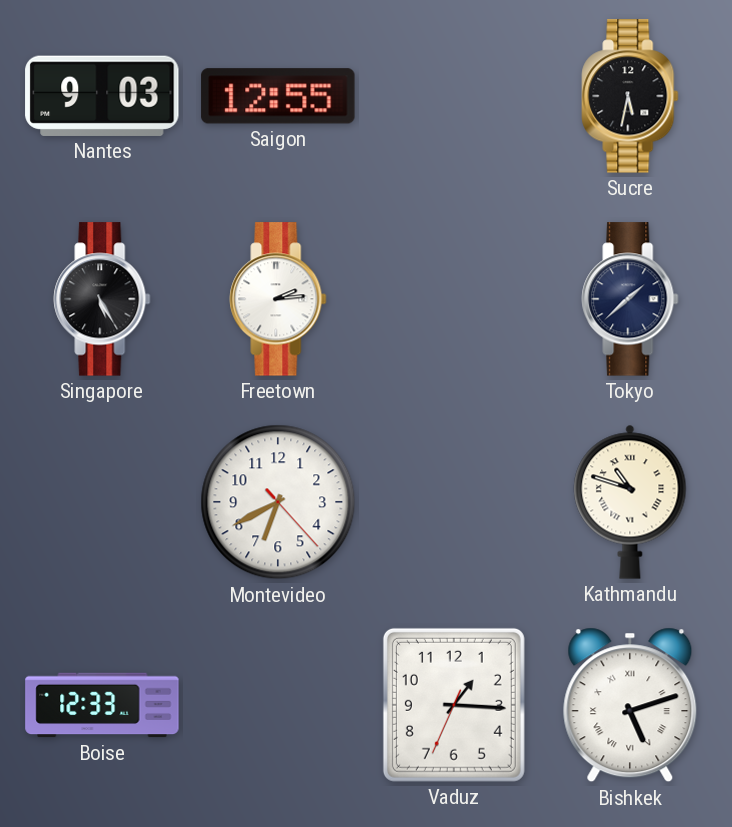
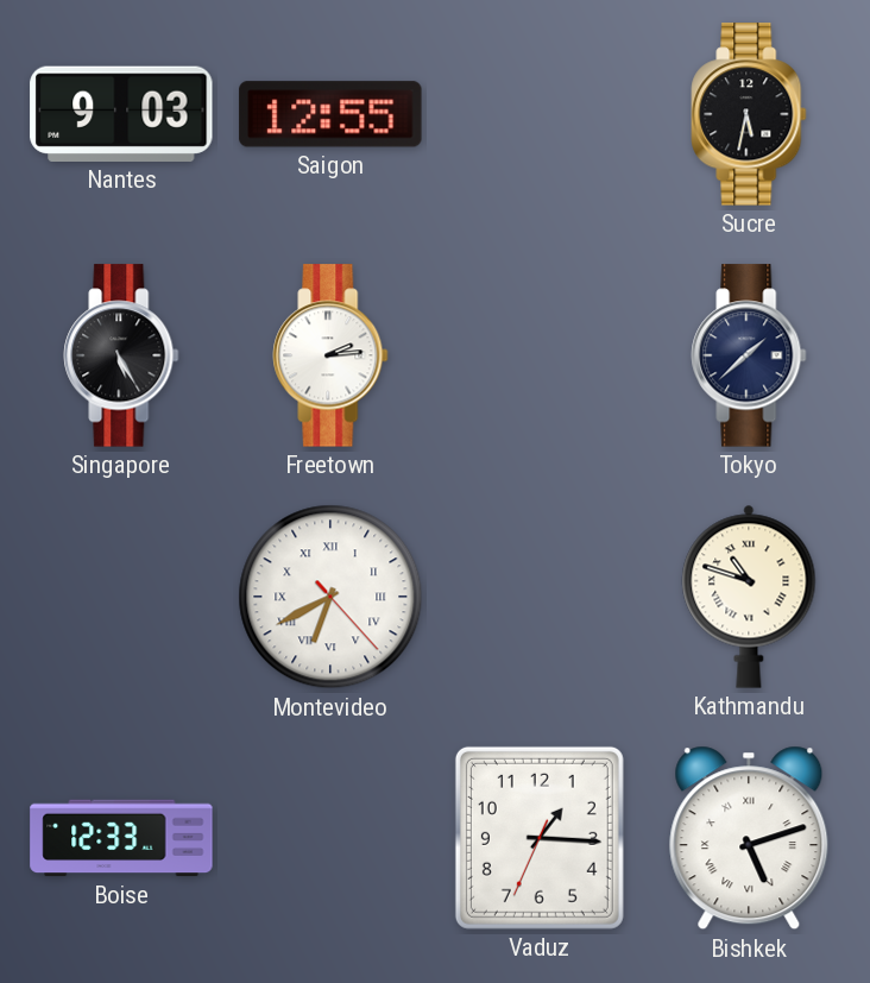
Montevideo numerals: Arabic -> Roman (330, 597)
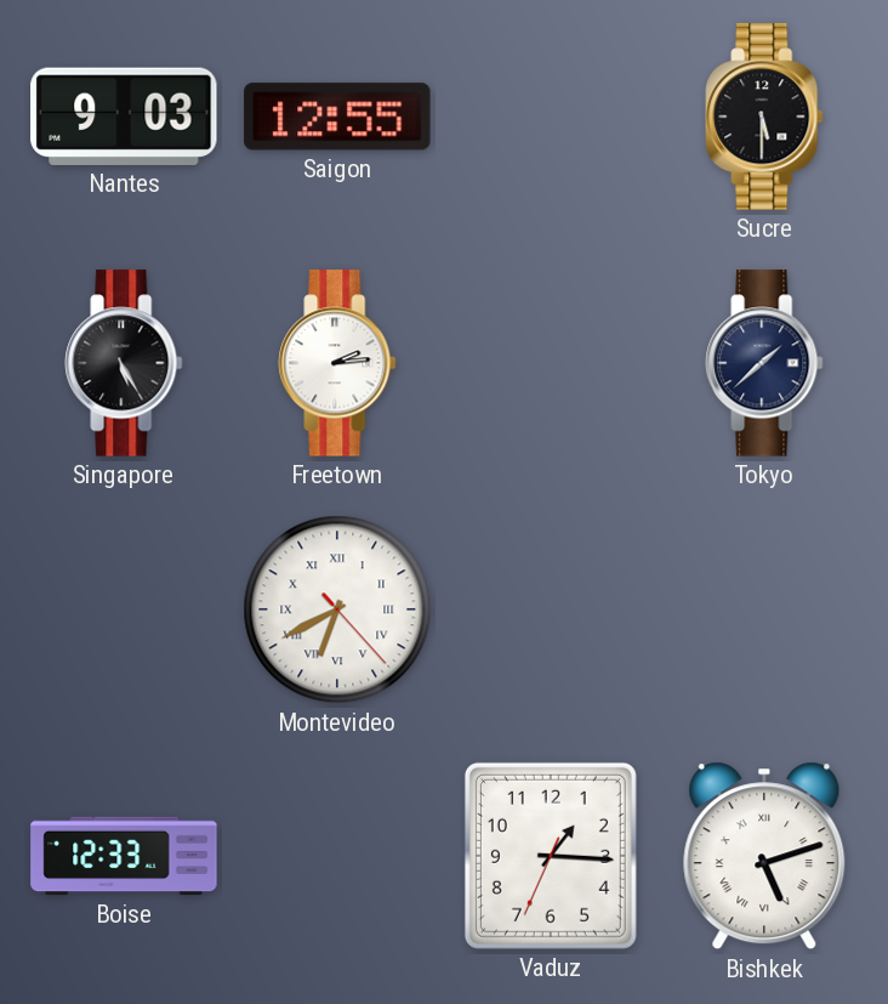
Sucre: 5:32 -> 5:30 (764, 117)
Kathmandu: 10:48 -> none (749, 597)
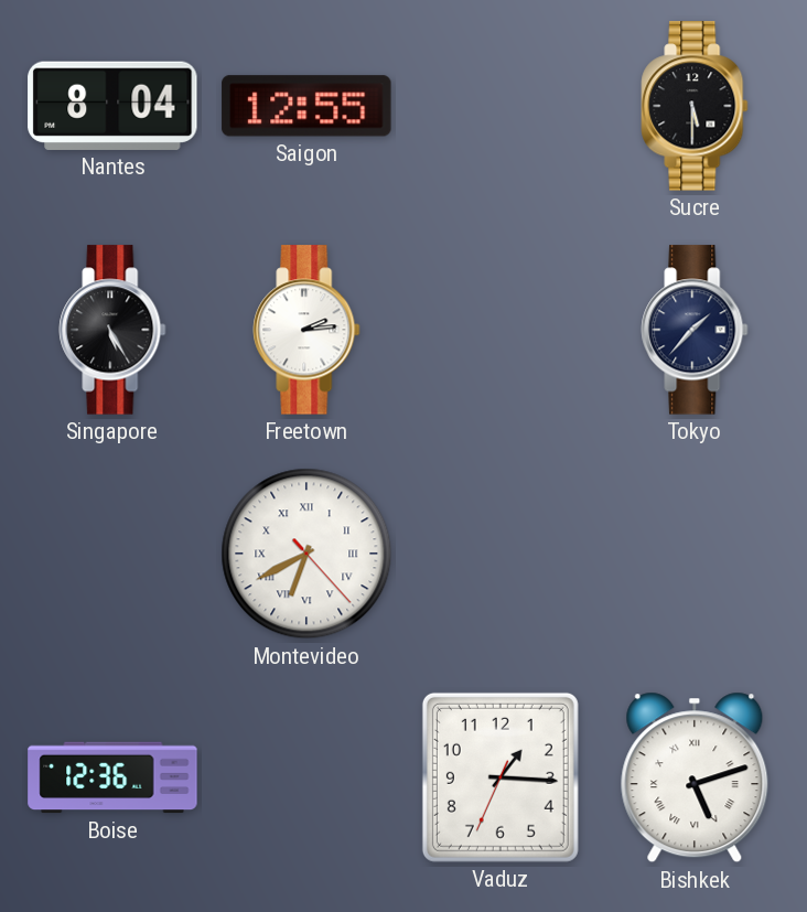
Nantes: 9:03 -> 8:04 (112, 106)
Tokyo: 1:38 -> 1:37 (695, 330)
Boise: 12:33 -> 12:36 (112, 777)
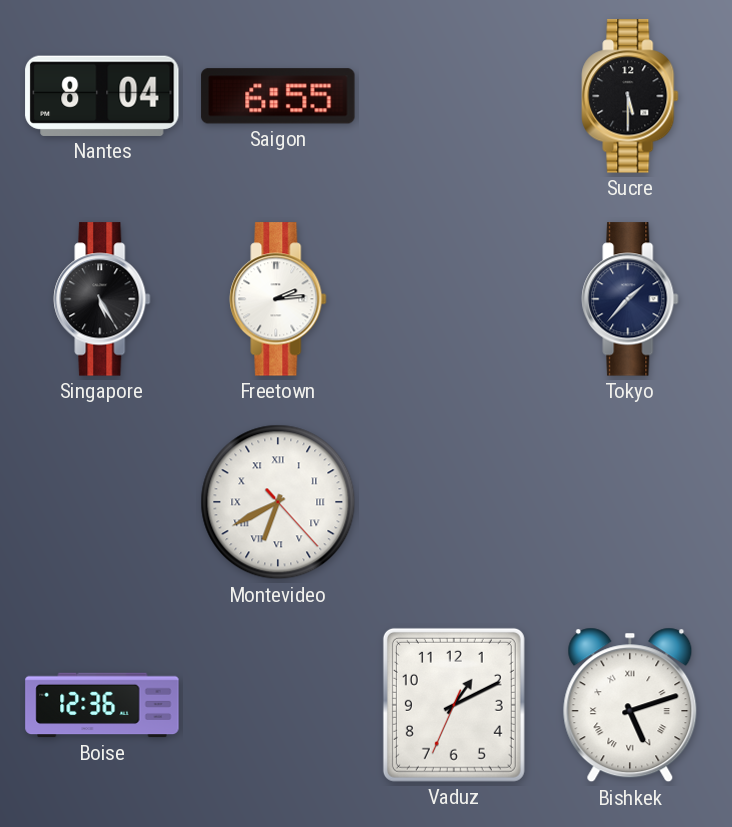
Saigon: 12:55 -> 6:55 (278, 96)
Vaduz: 1:15 -> 1:10 (454, 705)
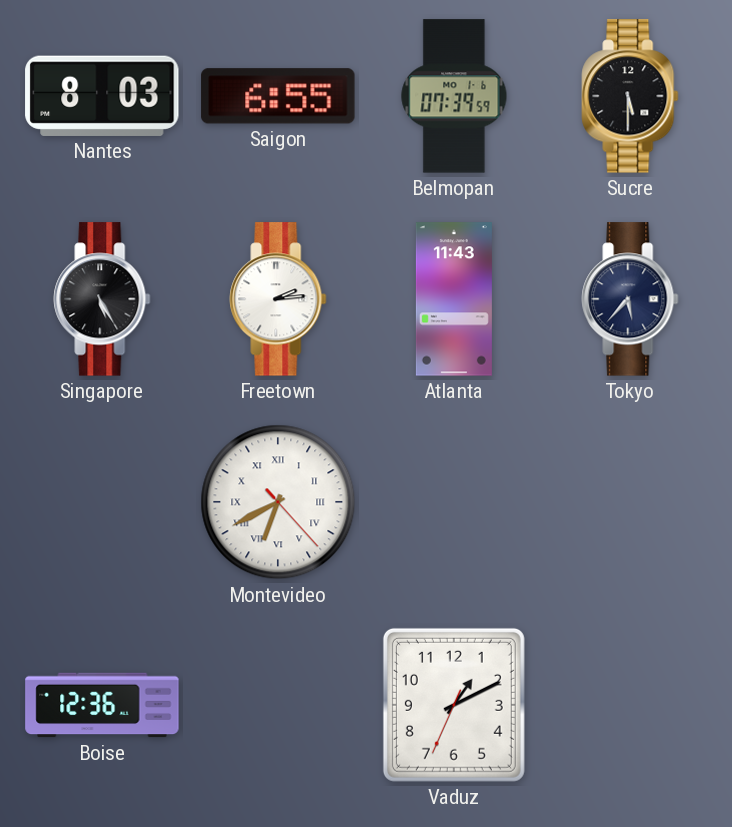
Nantes: 8:04 -> 8:03 (102, 96)
Belmopan: none -> 07:39 (454, 96)
Atlanta: none -> 11:43 (454, 299)
Tokyo: 1:37 -> 5:37 (630, 299)
Bishkek: 5:12 -> none (630, 705)
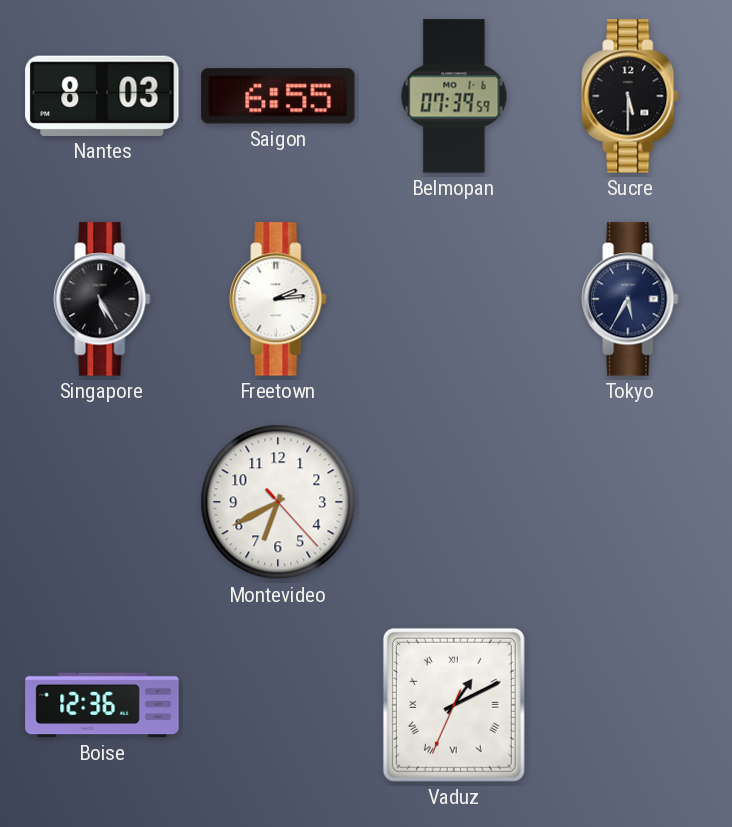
Atlanta: 11:43 -> none (454, 299)
Tokyo: 5:37 -> 5:35 (630, 299)
Montevideo numerals: Roman -> Arabic (278, 502)
Vaduz numerals: Arabic -> Roman (454, 705)
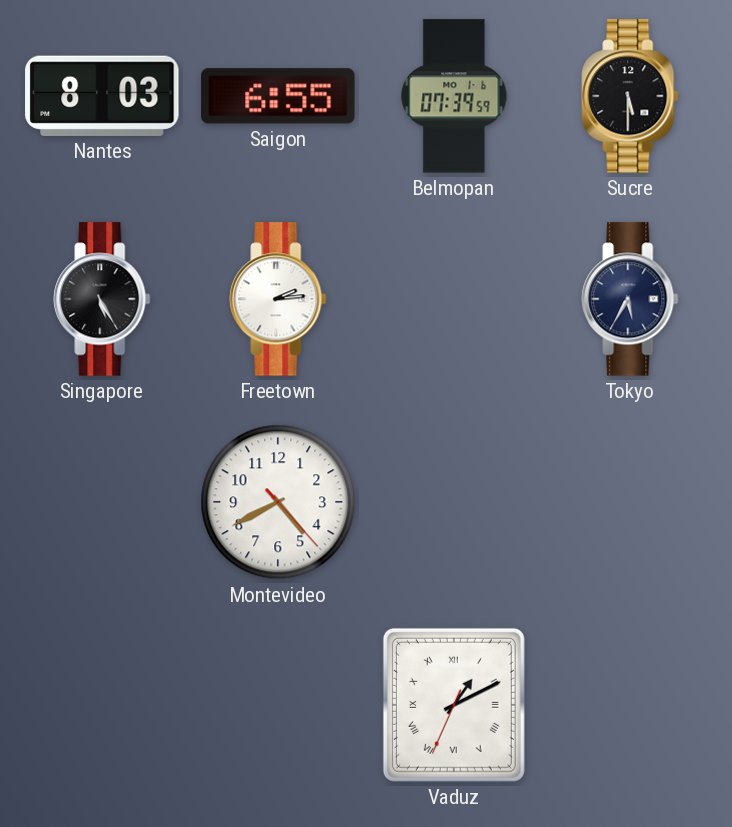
Montevideo: 6:40 -> 4:40 (278, 502)
Boise: 12:36 -> none (102, 705)
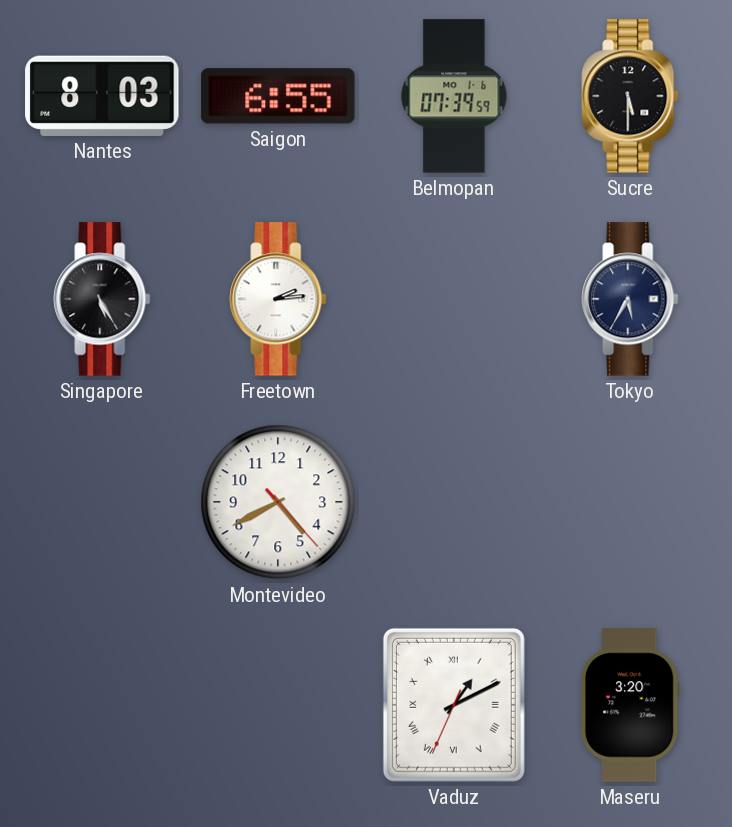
Maseru: none -> 3:20 (630, 705)
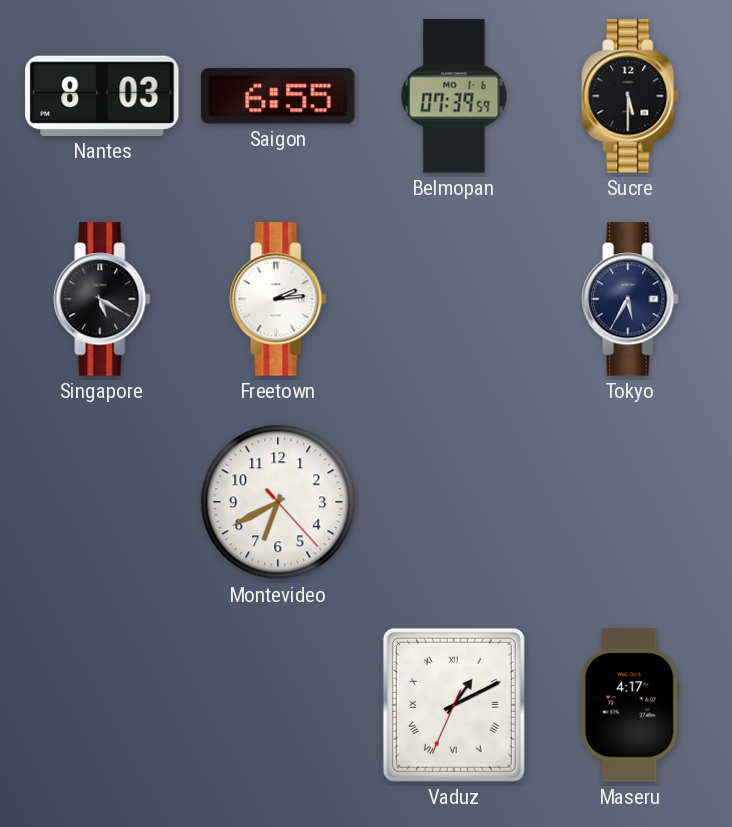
Singapore: 5:25 -> 5:20 (102, 299)
Montevideo: 4:40 -> 6:40 (278, 502)
Maseru: 3:20 -> 4:17 (630, 705)
